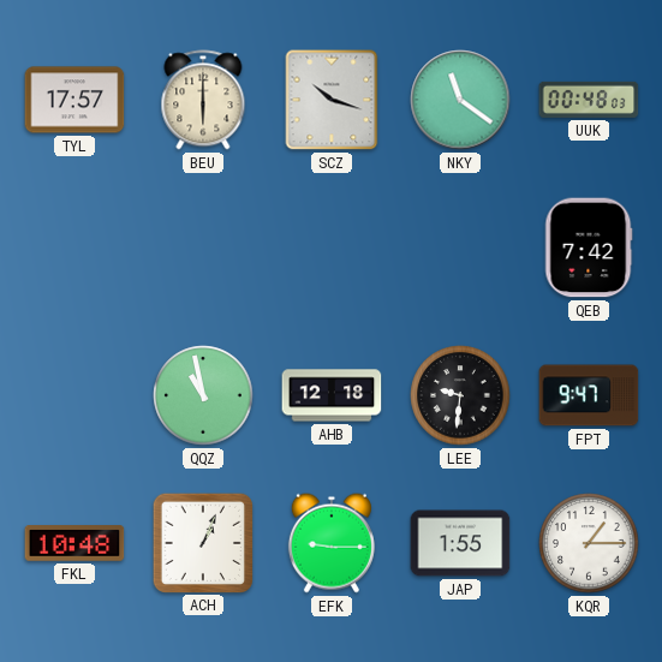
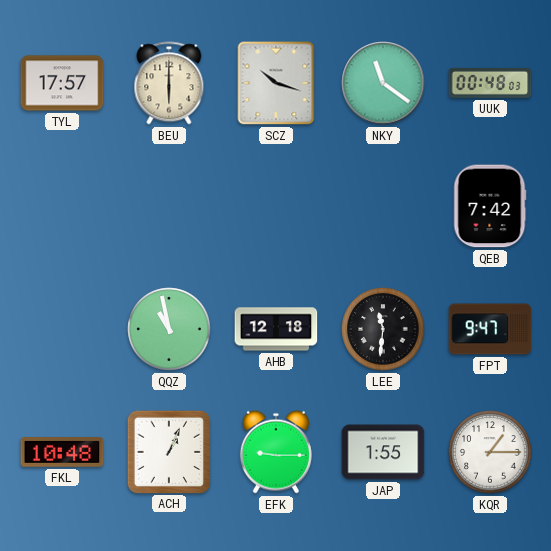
LEE: 9:31 -> 11:31 (383, 329)
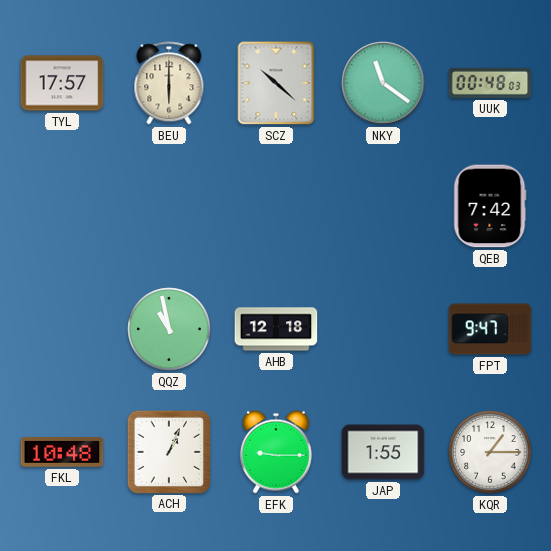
SCZ: 10:18 -> 10:22 (276, 83)
LEE: 11:31 -> none (383, 329)
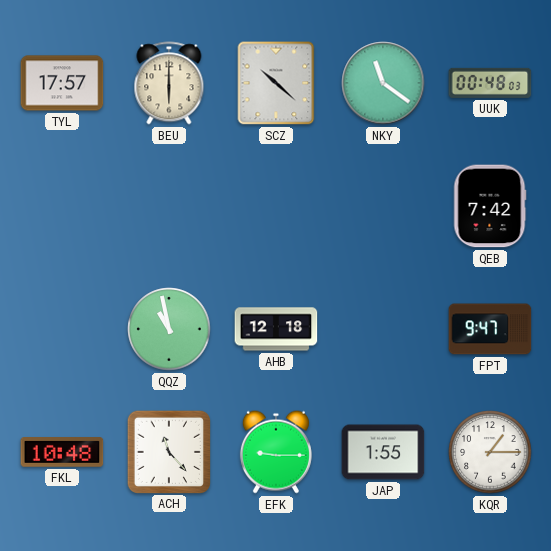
ACH: 1:04 -> 11:23 (168, 451)
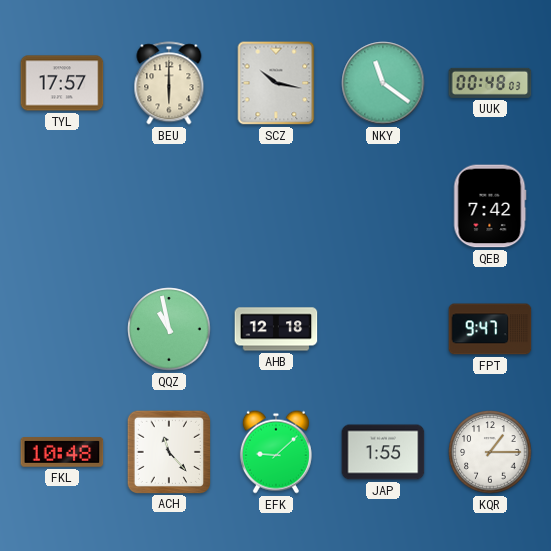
SCZ: 10:22 -> 10:17 (276, 83)
EFK: 9:15 -> 9:08 (276, 452)
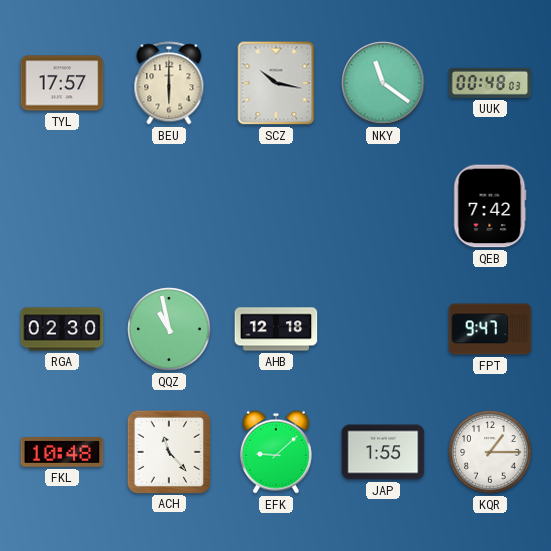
RGA: none -> 02:30 (62, 329)
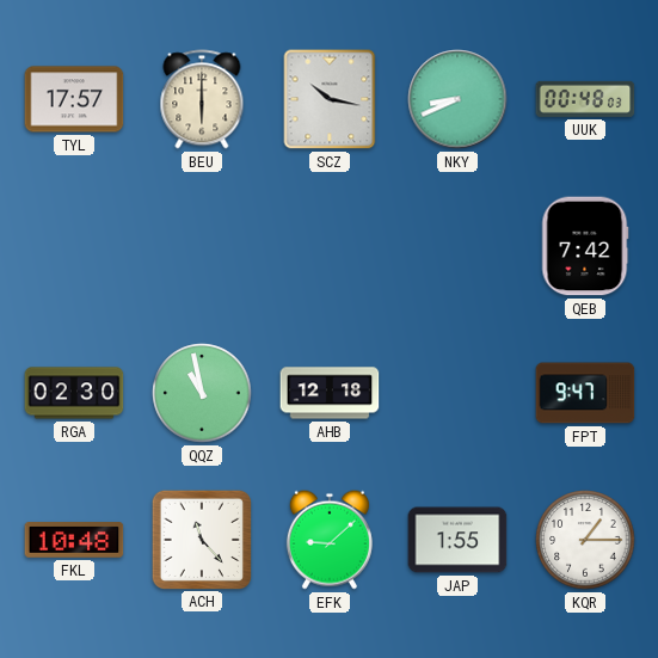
NKY: 11:21 -> 8:41 (457, 99)
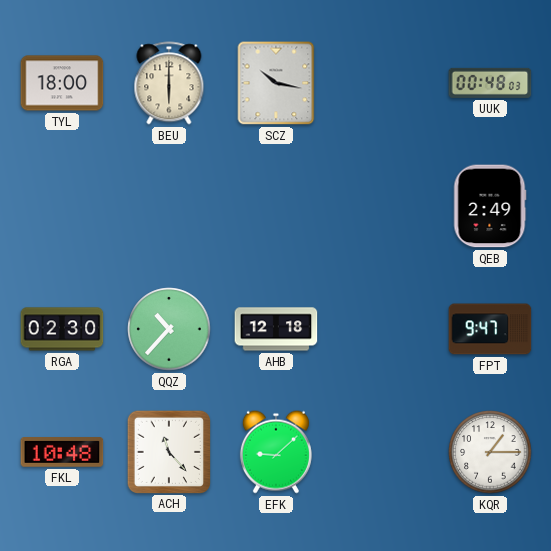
TYL: 17:57 -> 18:00 (62, 83)
NKY: 8:41 -> none (457, 99)
QEB: 7:42 -> 2:49 (490, 206)
QQZ: 10:58 -> 10:37 (169, 329)
JAP: 1:55 -> none (457, 540)
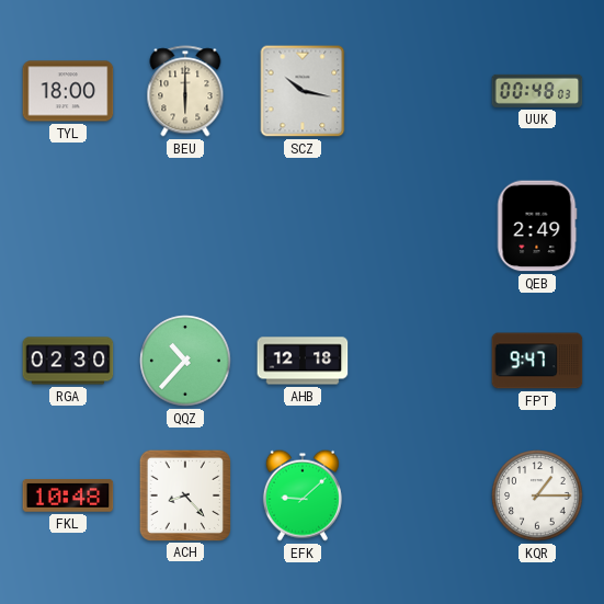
ACH: 11:23 -> 8:23 (184, 494)
